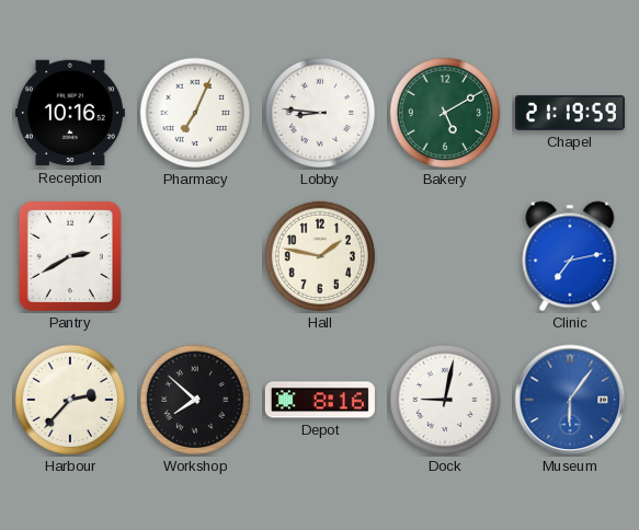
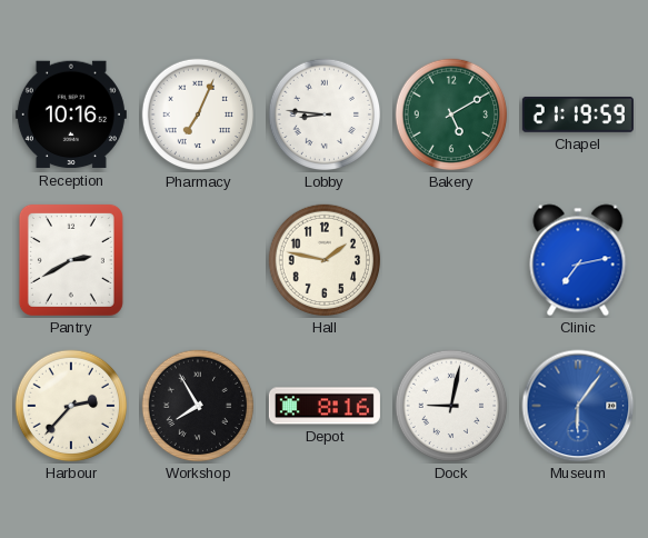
Workshop: 7:52 -> 7:55 (198, 406)
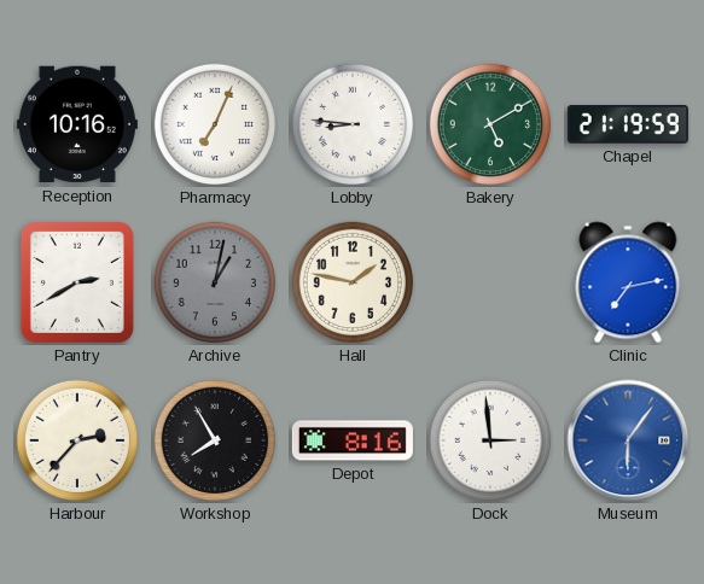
Archive: none -> 1:02 (215, 282)
Dock: 9:02 -> 2:59 (490, 440)
